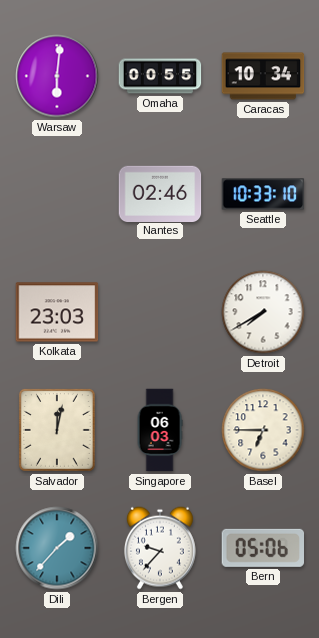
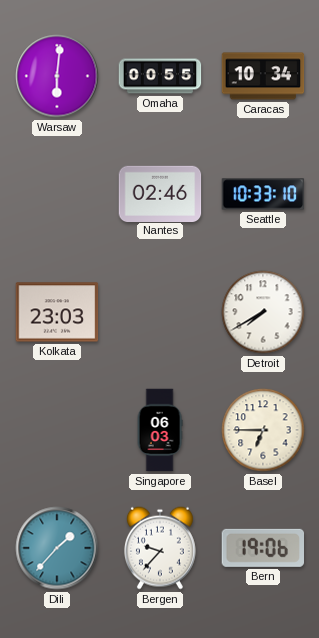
Salvador: 12:02 -> none (57, 430)
Bern: 05:06 -> 19:06 (263, 548)
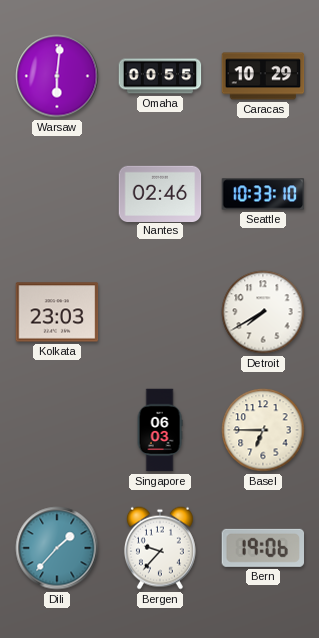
Caracas: 10:34 -> 10:29 (263, 76)
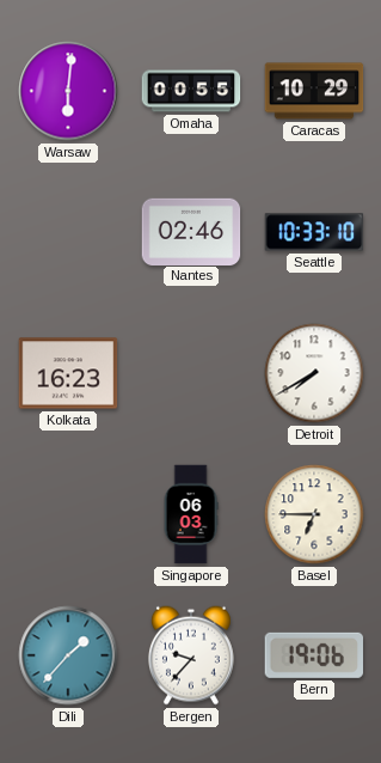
Kolkata: 23:03 -> 16:23 (68, 373)
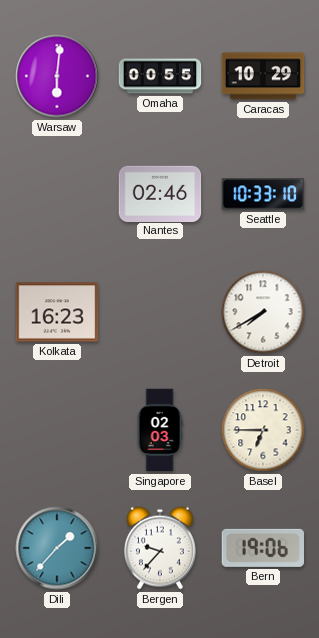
Singapore: 06:03 -> 02:03 (160, 430)
